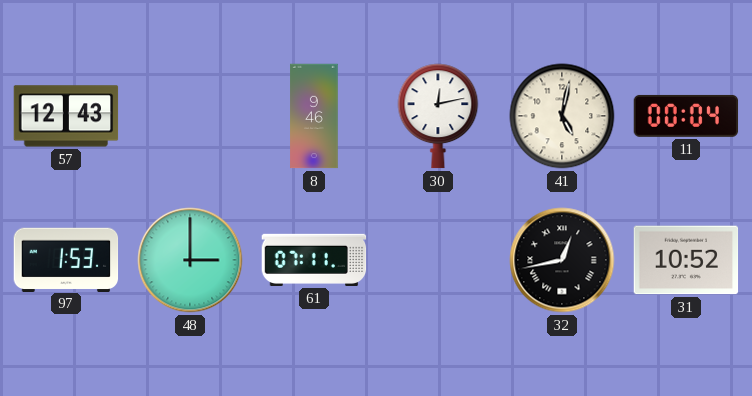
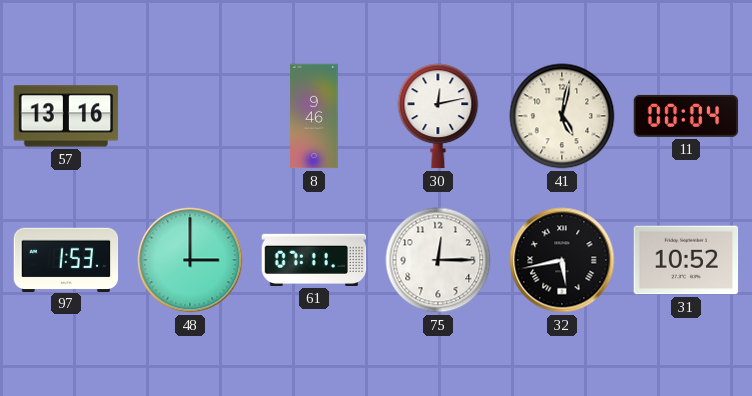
57: 12:43 -> 13:16 (66, 116)
75: none -> 12:15 (438, 260)
32: 12:43 -> 5:43 (562, 260)
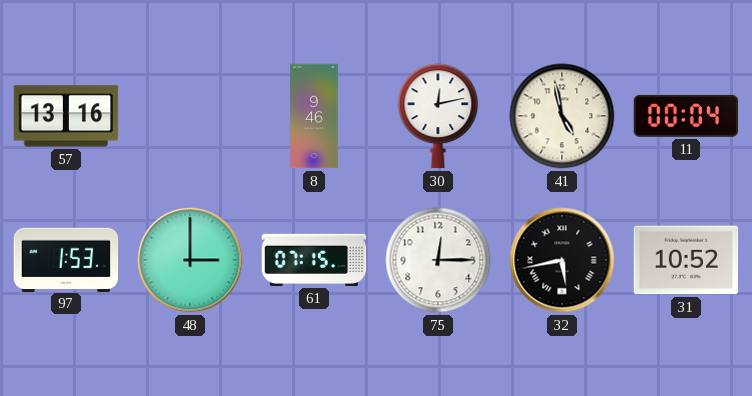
41: 5:02 -> 4:58 (562, 116)
61: 07:11 -> 07:15 (314, 260)
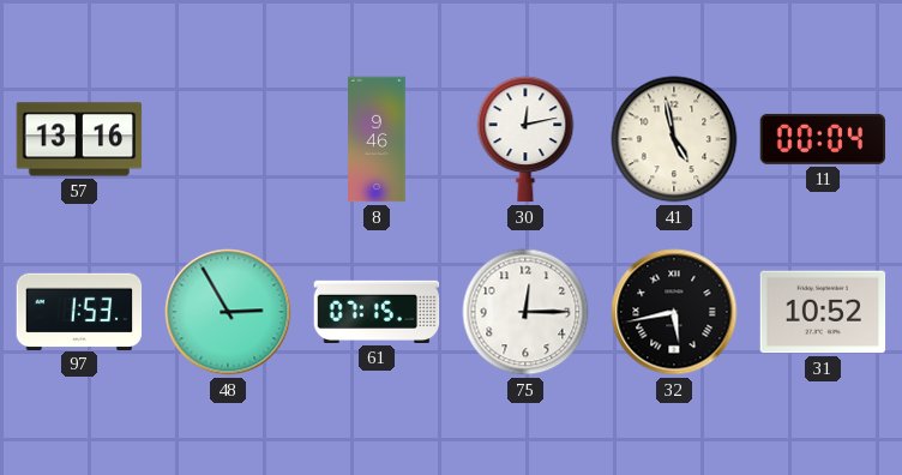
48: 3:00 -> 2:55 (228, 312)
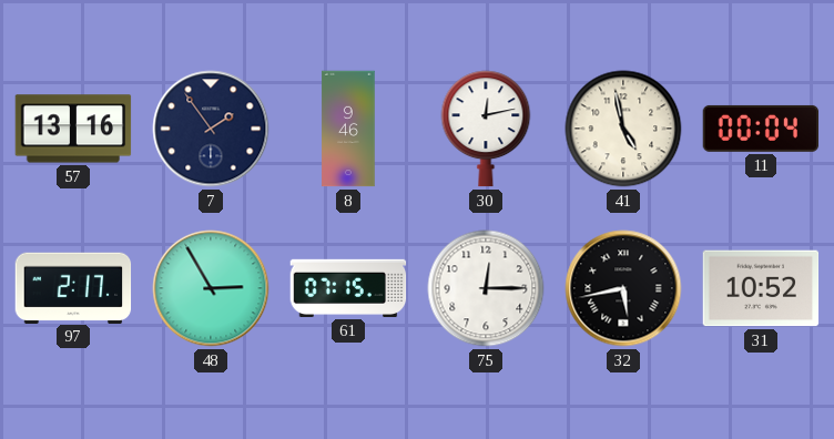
7: none -> 1:54 (211, 129)
97: 1:53 -> 2:17 (73, 287)
